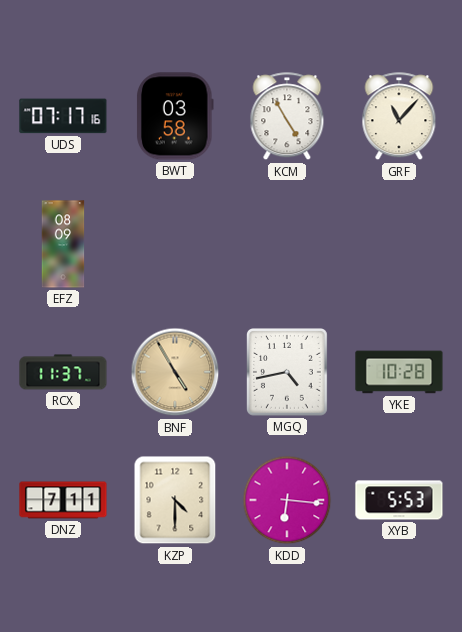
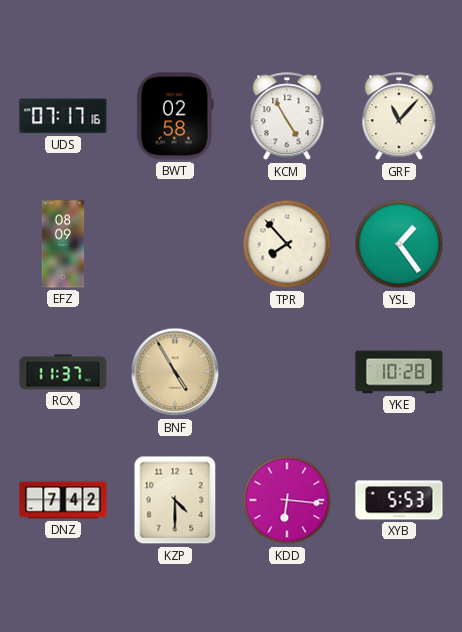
BWT: 03:58 -> 02:58 (176, 116)
TPR: none -> 7:53 (287, 244)
YSL: none -> 1:24 (399, 244)
MGQ: 4:43 -> none (287, 373)
DNZ: 7:11 -> 7:42 (63, 500)
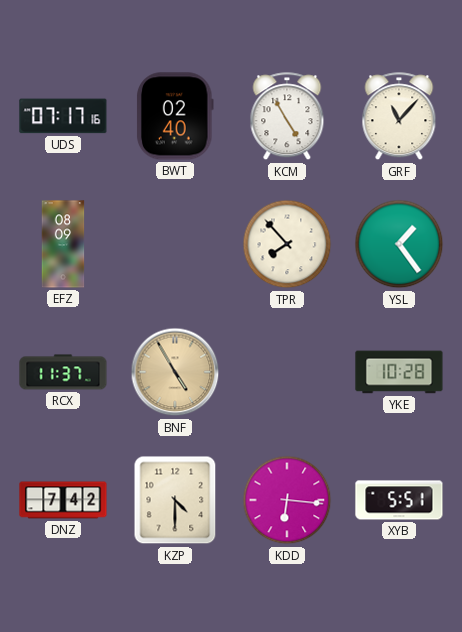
BWT: 02:58 -> 02:40 (176, 116)
XYB: 5:53 -> 5:51 (399, 500)
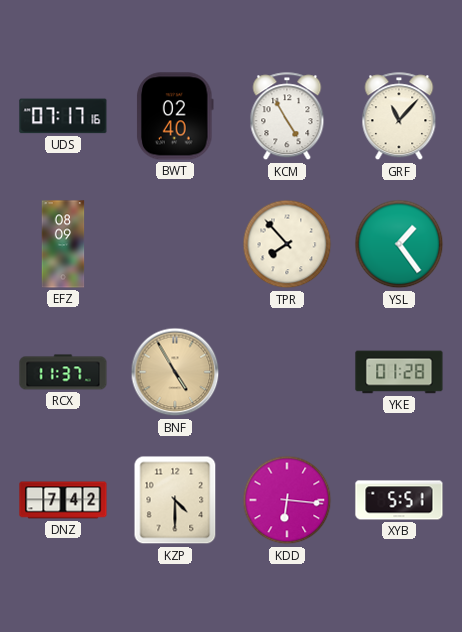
YKE: 10:28 -> 01:28 (399, 372)
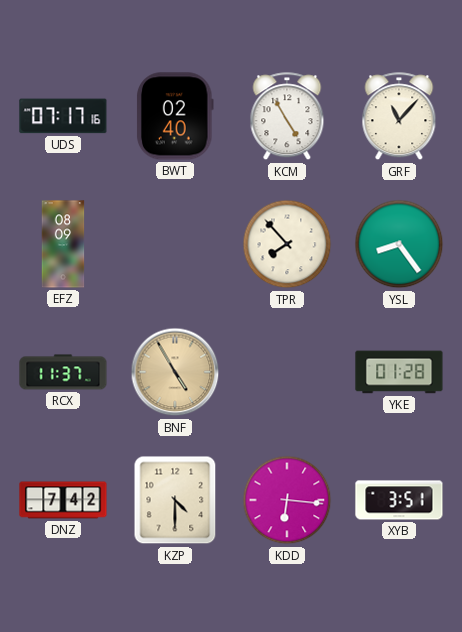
YSL: 1:24 -> 8:24 (399, 244)
XYB: 5:51 -> 3:51 (399, 500)
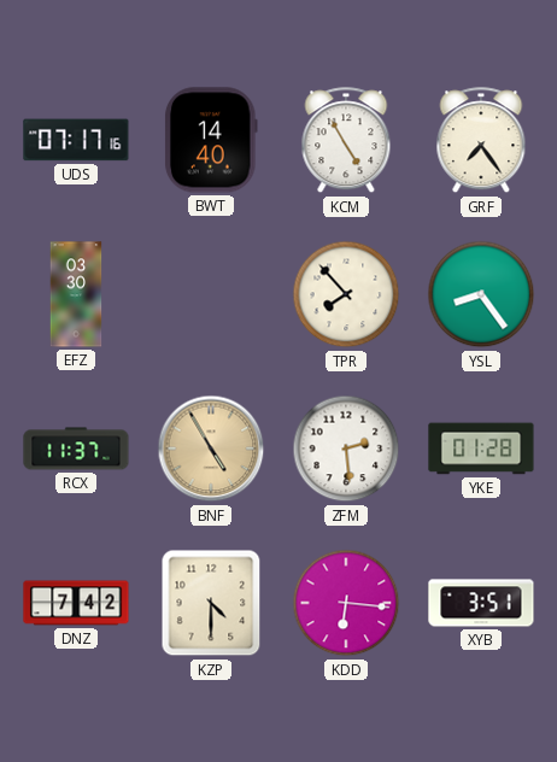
BWT: 02:40 -> 14:40 (212, 140)
GRF: 11:07 -> 7:24 (481, 141)
EFZ: 08:09 -> 03:30 (76, 294)
ZFM: none -> 2:29 (346, 449)
